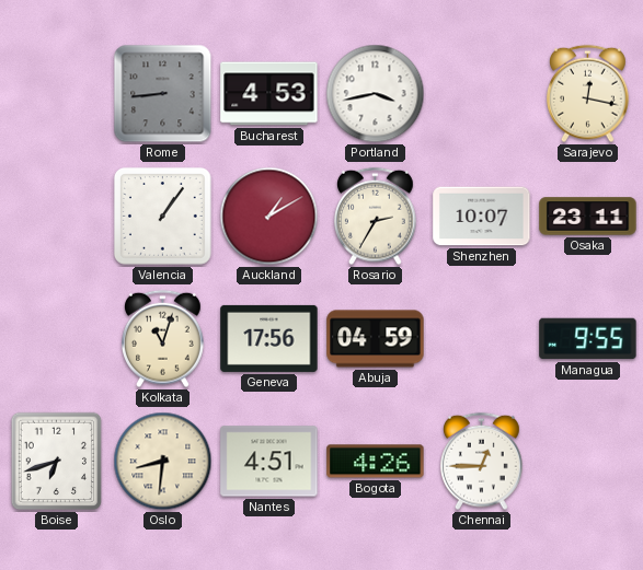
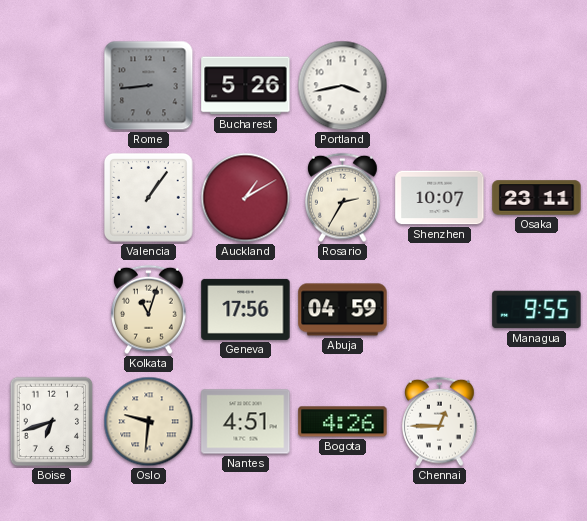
Bucharest: 4:53 -> 5:26 (246, 86)
Sarajevo: 12:17 -> none (588, 94)
Oslo: 8:31 -> 9:31 (149, 422)
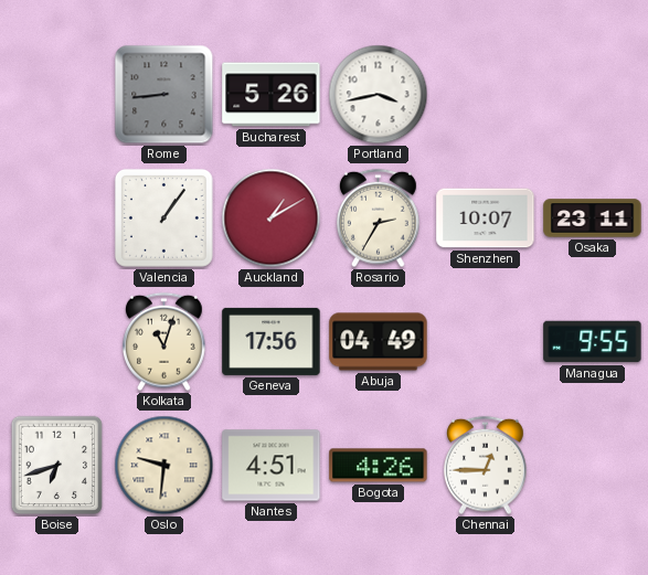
Abuja: 04:59 -> 04:49 (379, 342)
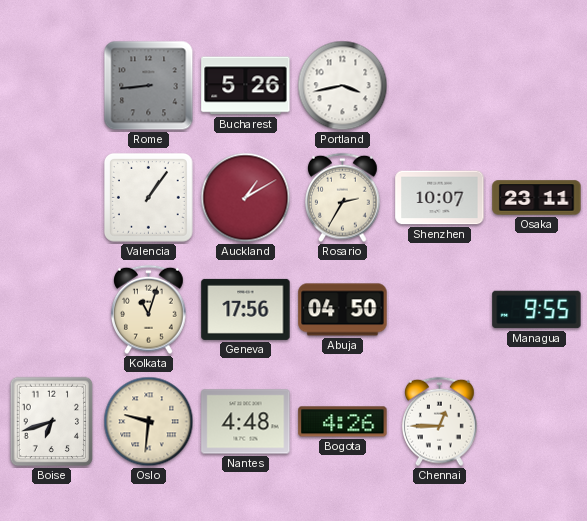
Abuja: 04:49 -> 04:50 (343, 310)
Nantes: 4:51 -> 4:48 (246, 422)
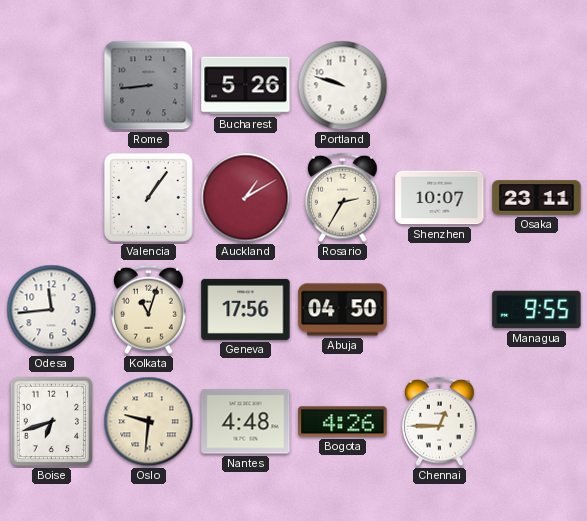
Portland: 3:43 -> 9:48 (343, 86)
Odesa: none -> 11:44 (52, 310)
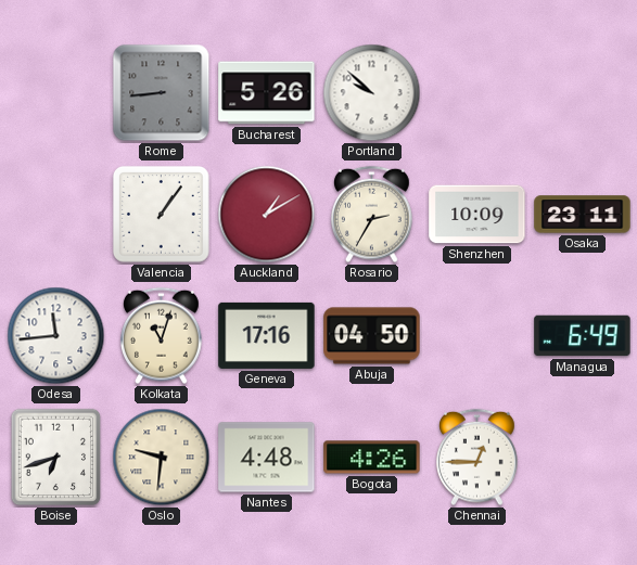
Portland: 9:48 -> 9:52 (372, 93)
Shenzhen: 10:07 -> 10:09 (477, 215)
Geneva: 17:56 -> 17:16 (267, 335)
Managua: 9:55 -> 6:49 (583, 336)
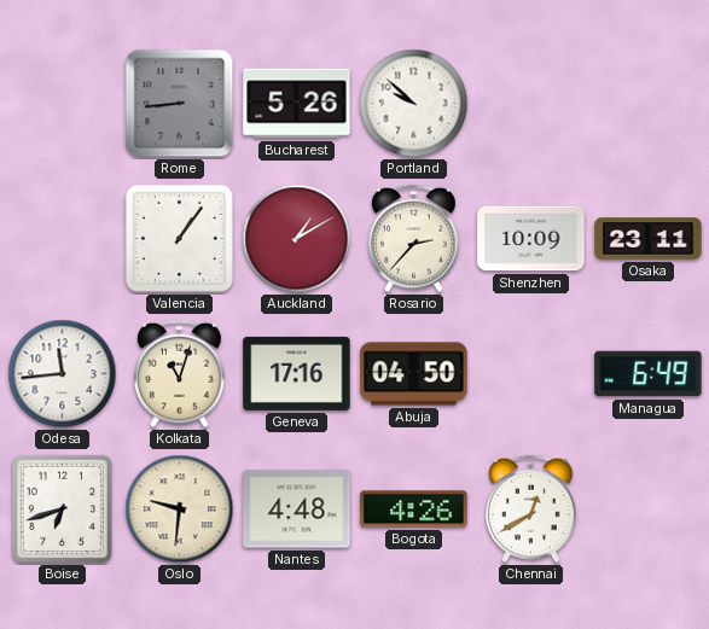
Rosario: 2:35 -> 2:37 (414, 239)
Chennai: 12:45 -> 12:40 (531, 509)
